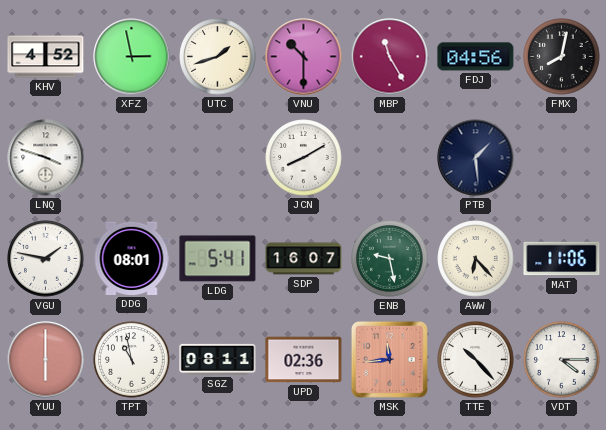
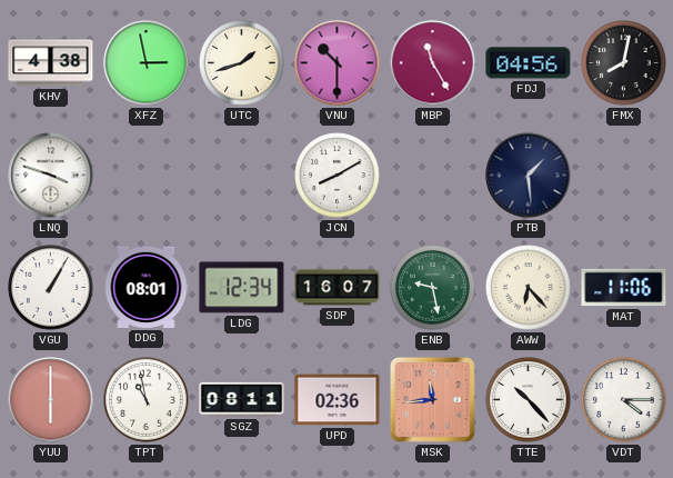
KHV: 4:52 -> 4:38 (51, 63)
VGU: 1:47 -> 1:05 (51, 288)
LDG: 5:41 -> 12:34 (242, 288)
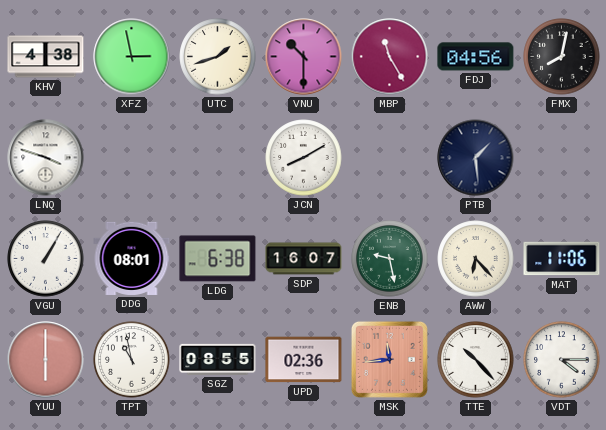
LDG: 12:34 -> 6:38 (218, 259)
SGZ: 08:11 -> 08:55 (218, 359)
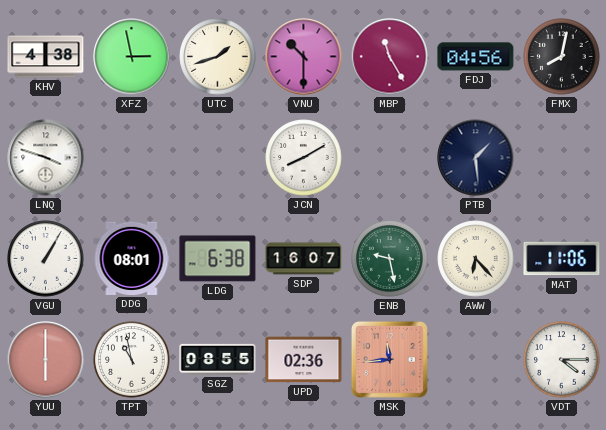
TTE: 10:23 -> none (476, 360)
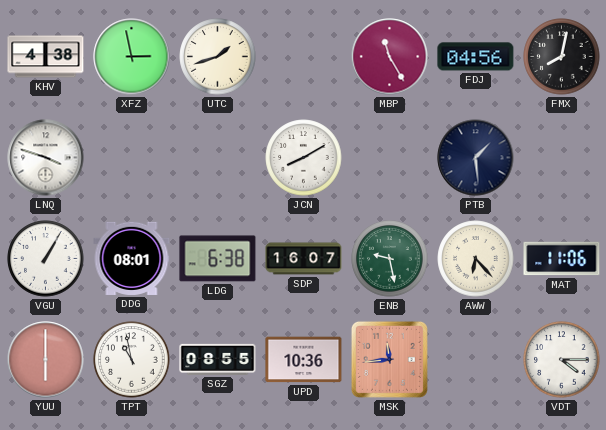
VNU: 10:30 -> none (304, 57)
UPD: 02:36 -> 10:36 (304, 360)
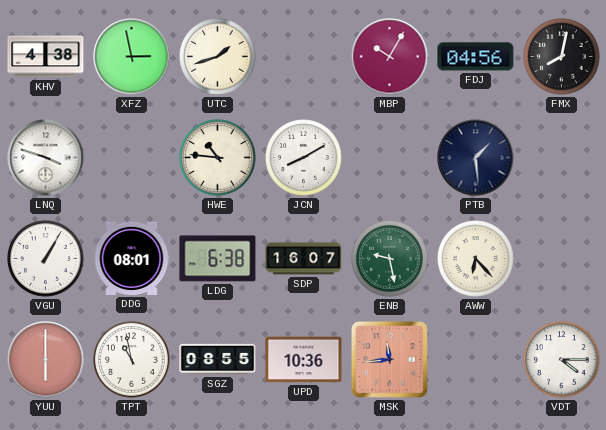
MBP: 11:25 -> 10:05 (390, 57)
HWE: none -> 10:46 (218, 158)
MAT: 11:06 -> none (562, 259)
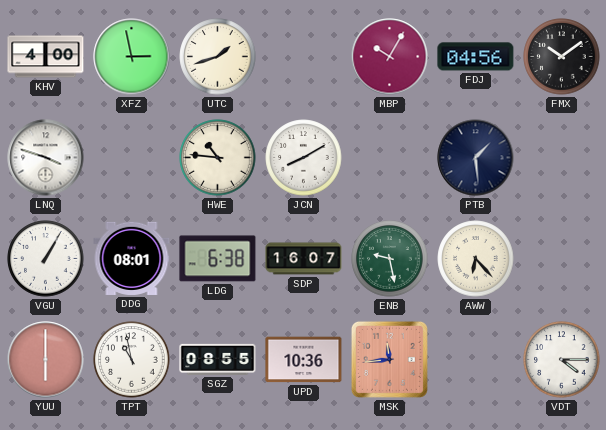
KHV: 4:38 -> 4:00 (46, 57)
FMX: 8:02 -> 10:09 (562, 57)
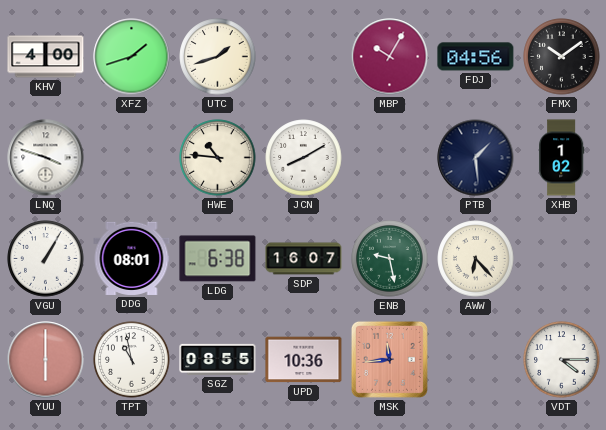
XFZ: 2:58 -> 1:42 (132, 57)
XHB: none -> 1:02 (562, 158)
